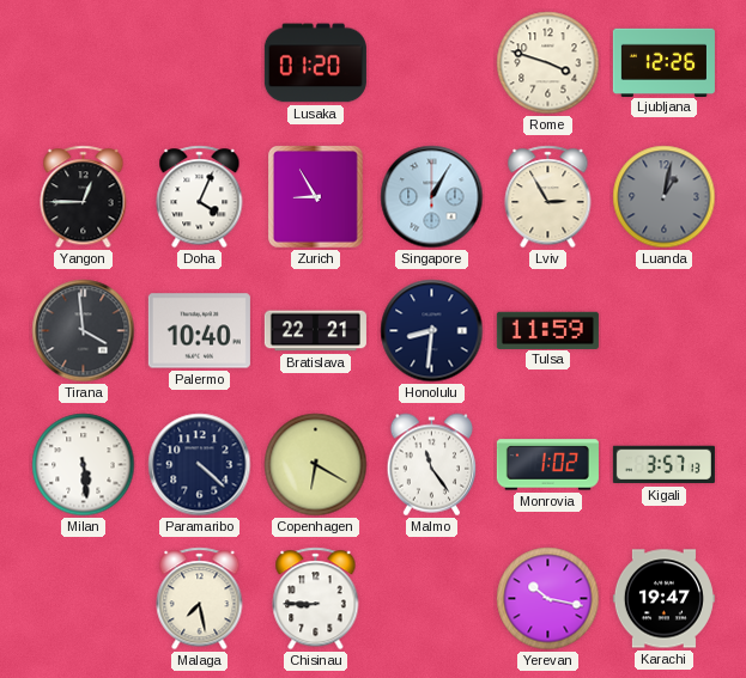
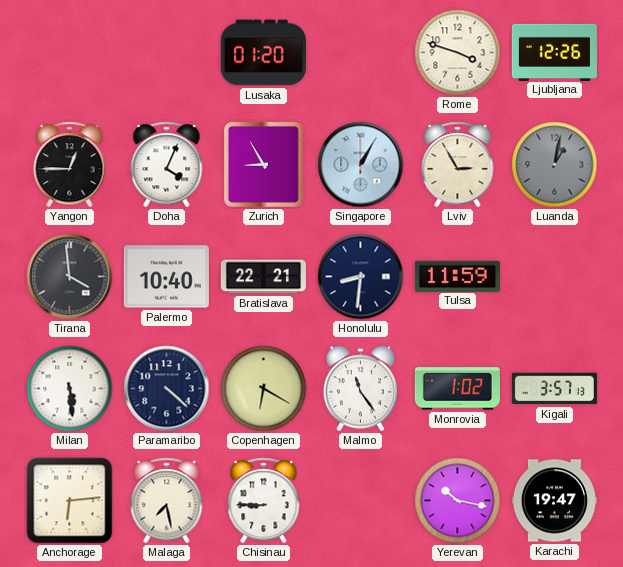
Anchorage: none -> 6:14 (70, 501)
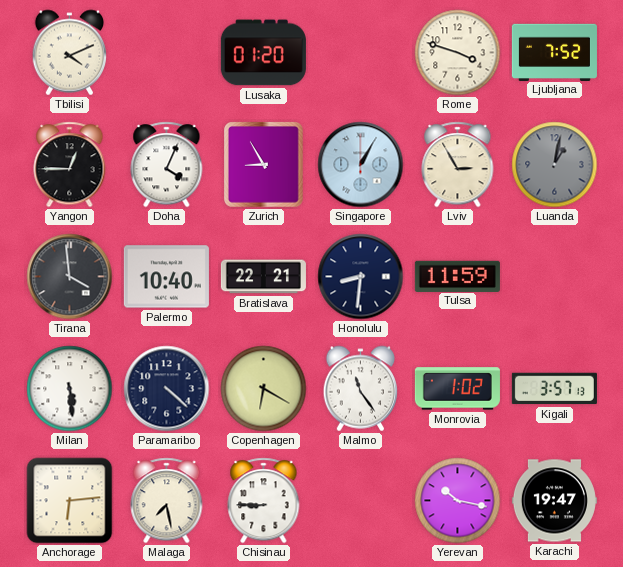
Tbilisi: none -> 4:11 (70, 53)
Ljubljana: 12:26 -> 7:52 (554, 52)
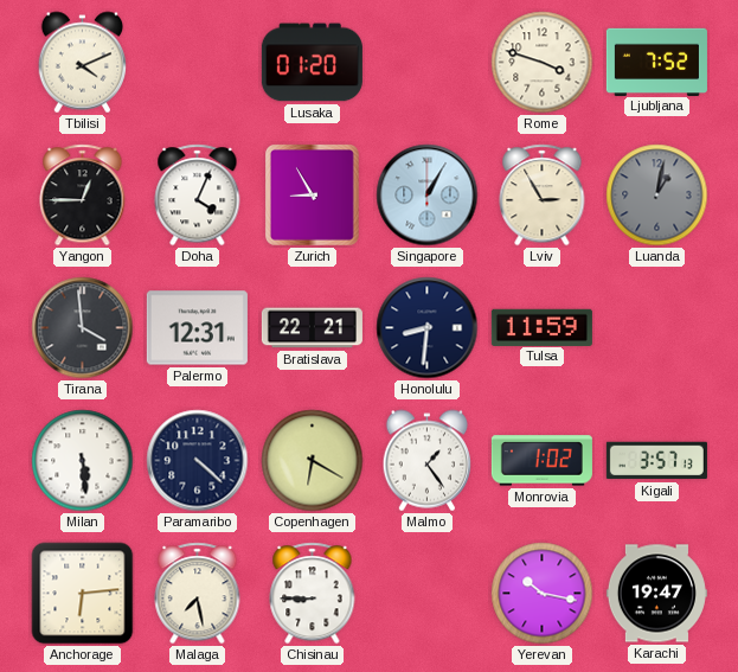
Palermo: 10:40 -> 12:31 (197, 328)
Malmo: 11:24 -> 1:24 (428, 461)
